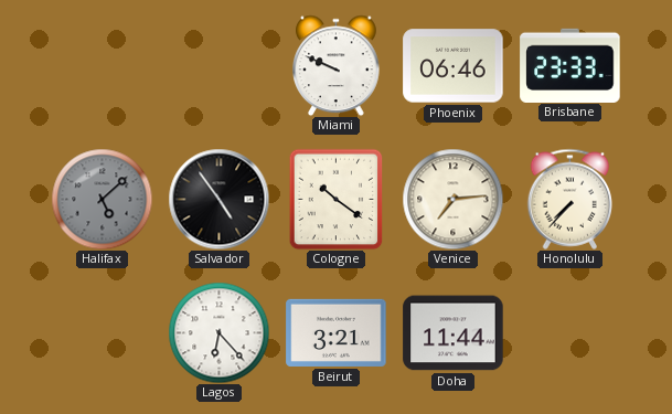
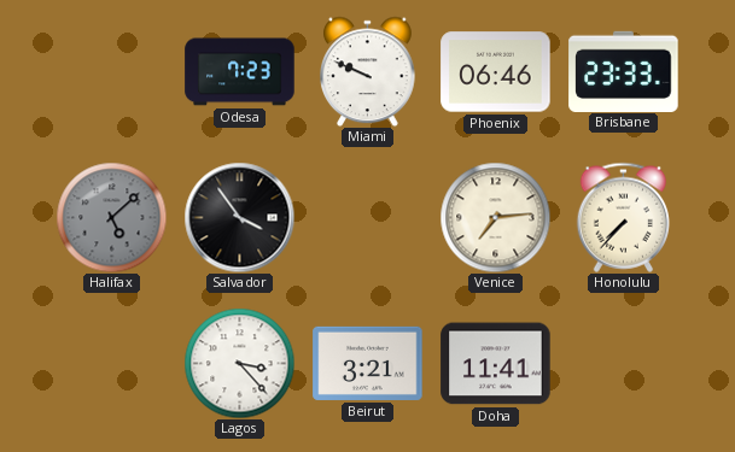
Odesa: none -> 7:23 (240, 72)
Salvador: 4:54 -> 3:54 (239, 217)
Cologne: 10:21 -> none (337, 199)
Lagos: 6:23 -> 3:23 (239, 363)
Doha: 11:44 -> 11:41 (496, 364)
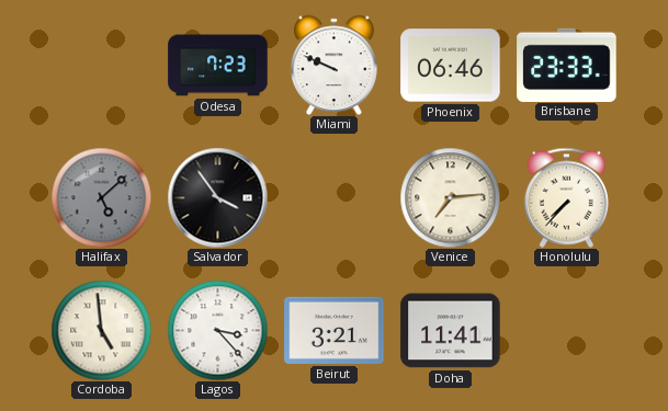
Cordoba: none -> 4:59 (101, 330)
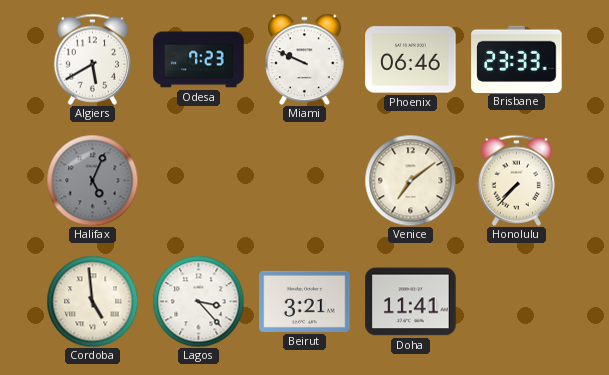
Algiers: none -> 5:40 (93, 59)
Halifax: 5:08 -> 5:04 (92, 180)
Salvador: 3:54 -> none (217, 197)
Venice: 7:14 -> 7:09 (410, 180)
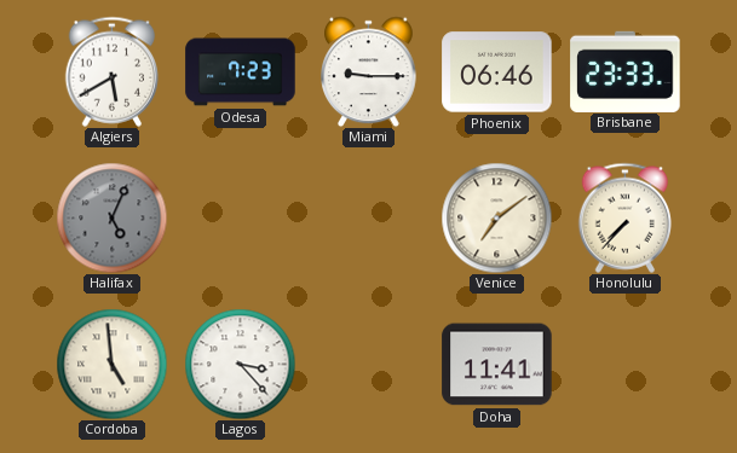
Miami: 9:49 -> 9:15 (369, 71)
Beirut: 3:21 -> none (305, 301)
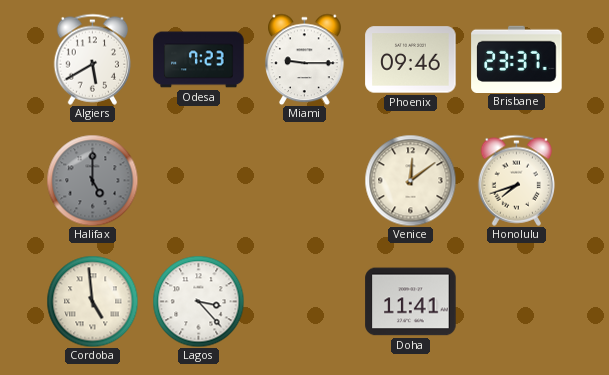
Phoenix: 06:46 -> 09:46 (411, 60)
Brisbane: 23:33 -> 23:37 (517, 59)
Halifax: 5:04 -> 5:00 (92, 180)
Venice: 7:09 -> 12:09 (410, 180)
Honolulu: 7:37 -> 7:42 (517, 180)
